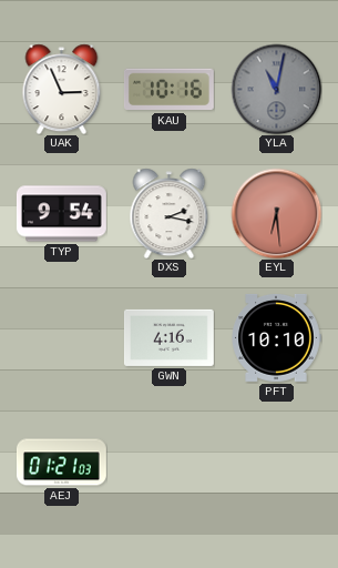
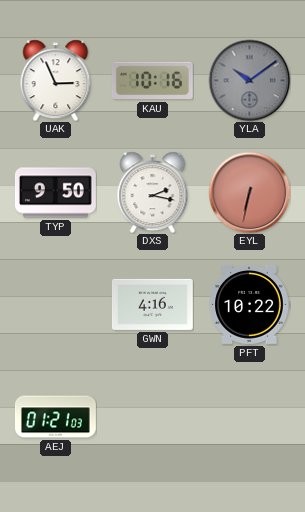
YLA: 11:02 -> 10:09 (249, 80)
TYP: 9:54 -> 9:50 (56, 193)
EYL: 6:29 -> 6:32 (249, 192)
PFT: 10:10 -> 10:22 (249, 304)
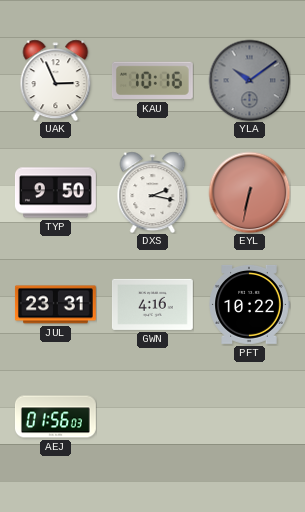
JUL: none -> 23:31 (55, 305)
AEJ: 01:21 -> 01:56 (56, 417)
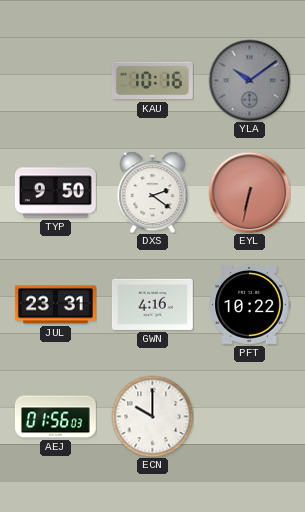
UAK: 2:56 -> none (56, 80)
DXS: 2:17 -> 2:21 (153, 192)
ECN: none -> 10:00 (152, 416)
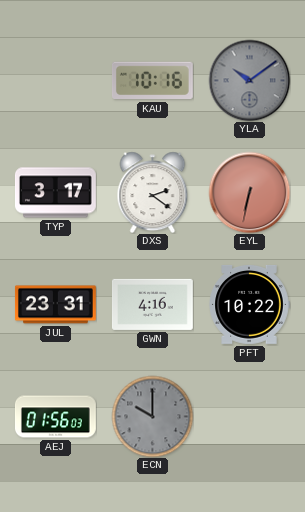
TYP: 9:50 -> 3:17 (56, 193)
ECN dial: white -> grey (152, 416)
